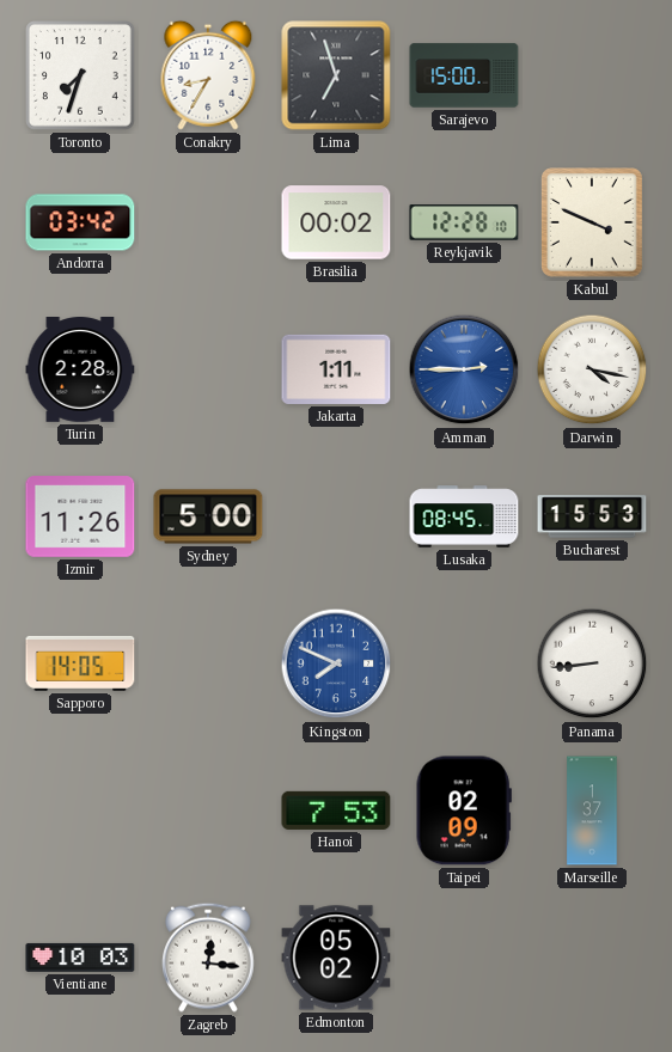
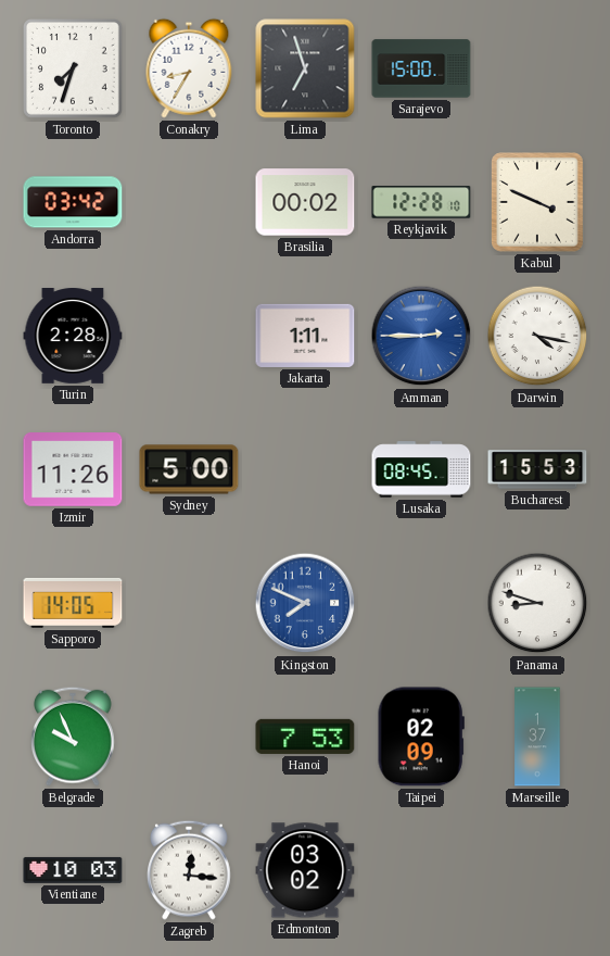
Panama: 8:44 -> 8:48 (537, 603)
Belgrade: none -> 9:56 (74, 737)
Edmonton: 05:02 -> 03:02 (305, 870)
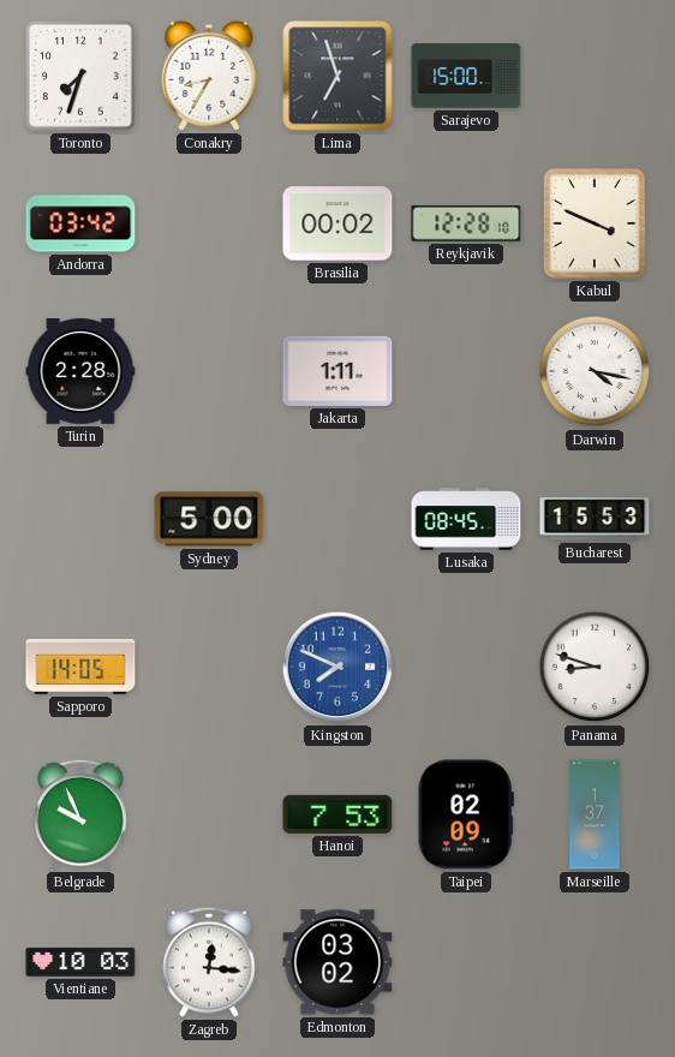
Amman: 2:45 -> none (421, 336)
Izmir: 11:26 -> none (73, 469)
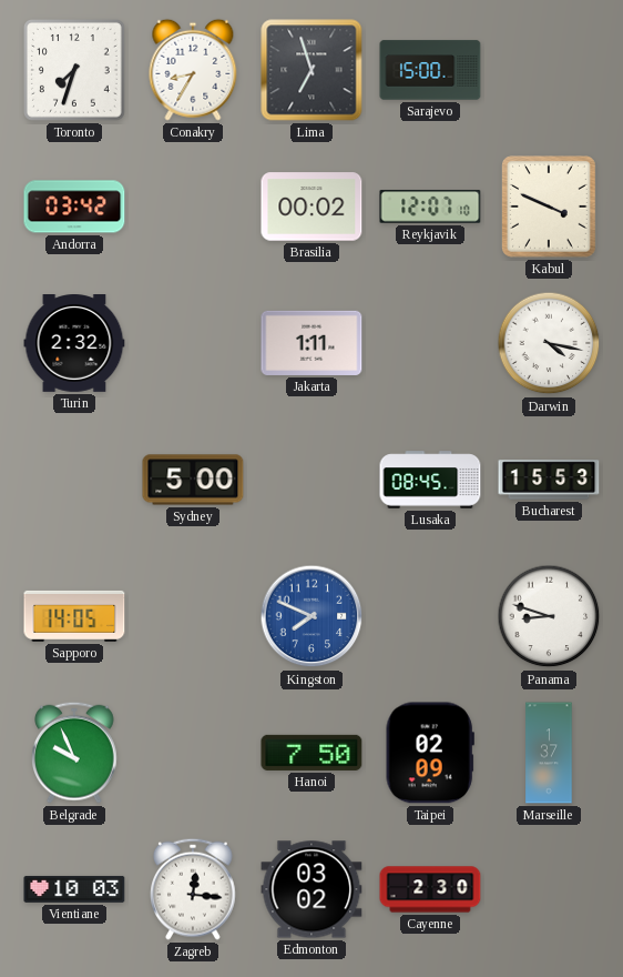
Reykjavik: 12:28 -> 12:07 (430, 207)
Turin: 2:28 -> 2:32 (74, 344)
Hanoi: 7:53 -> 7:50 (311, 753)
Cayenne: none -> 2:30 (430, 889)
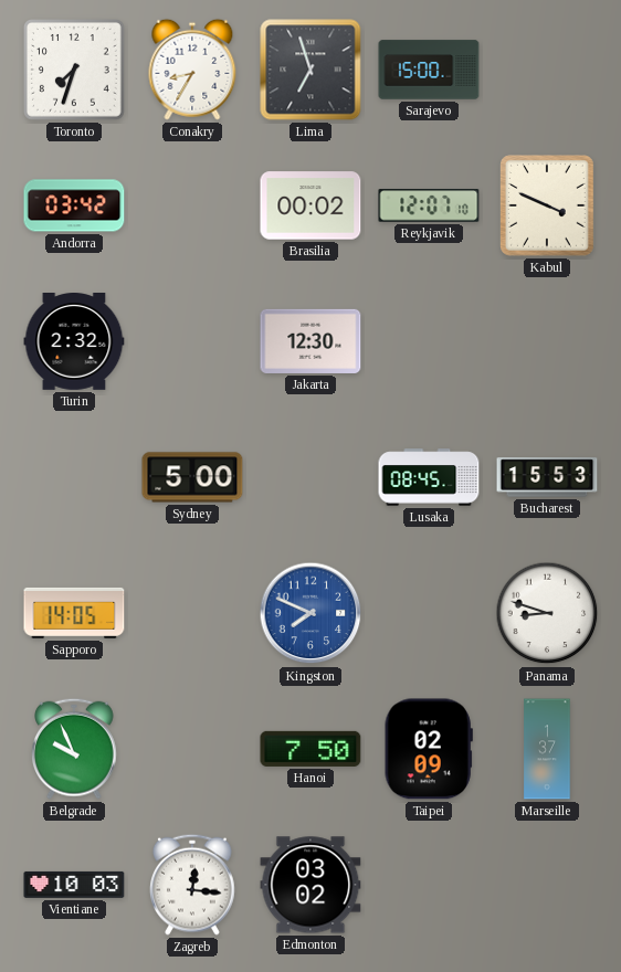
Jakarta: 1:11 -> 12:30 (310, 341)
Darwin: 4:17 -> none (549, 343)
Cayenne: 2:30 -> none (430, 889)
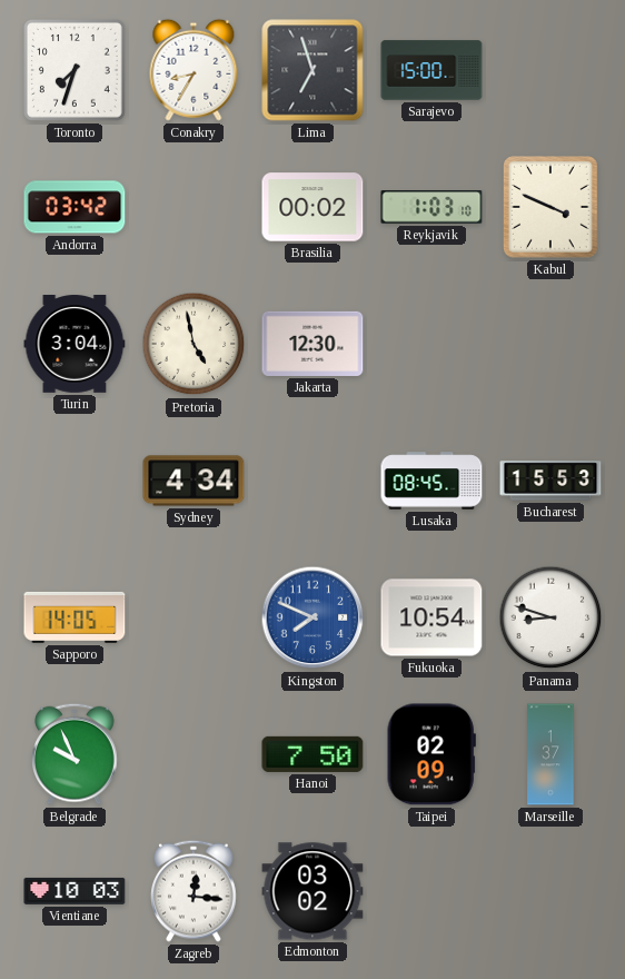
Reykjavik: 12:07 -> 1:03 (431, 207)
Turin: 2:32 -> 3:04 (75, 345)
Pretoria: none -> 4:58 (194, 344)
Sydney: 5:00 -> 4:34 (194, 481)
Fukuoka: none -> 10:54 (431, 617)
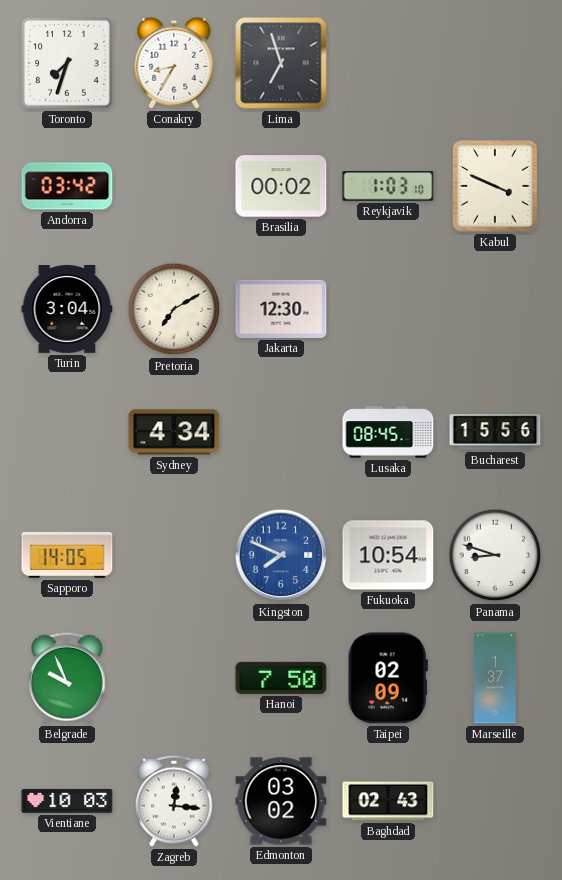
Sarajevo: 15:00 -> none (431, 70)
Pretoria: 4:58 -> 7:10 (174, 309)
Bucharest: 15:53 -> 15:56 (495, 432)
Baghdad: none -> 02:43 (388, 801)
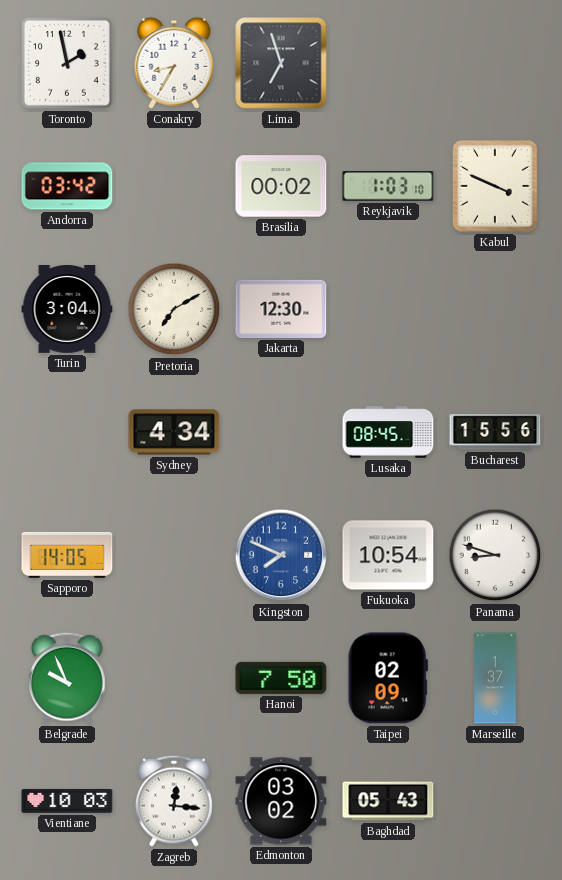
Toronto: 7:33 -> 1:58 (68, 64)
Baghdad: 02:43 -> 05:43 (388, 801)
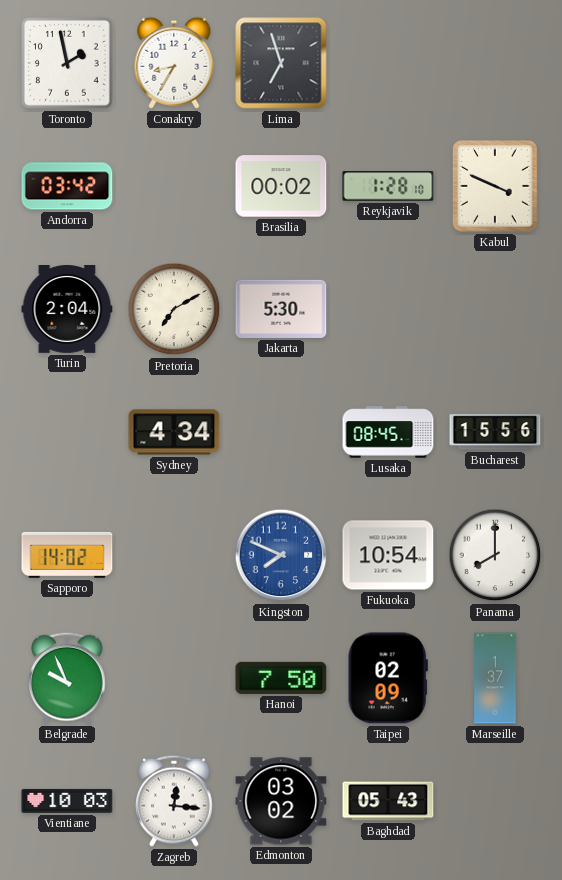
Reykjavik: 1:03 -> 1:28 (388, 186)
Turin: 3:04 -> 2:04 (67, 310)
Jakarta: 12:30 -> 5:30 (281, 309)
Sapporo: 14:05 -> 14:02 (67, 555)
Panama: 8:48 -> 8:00 (495, 555)
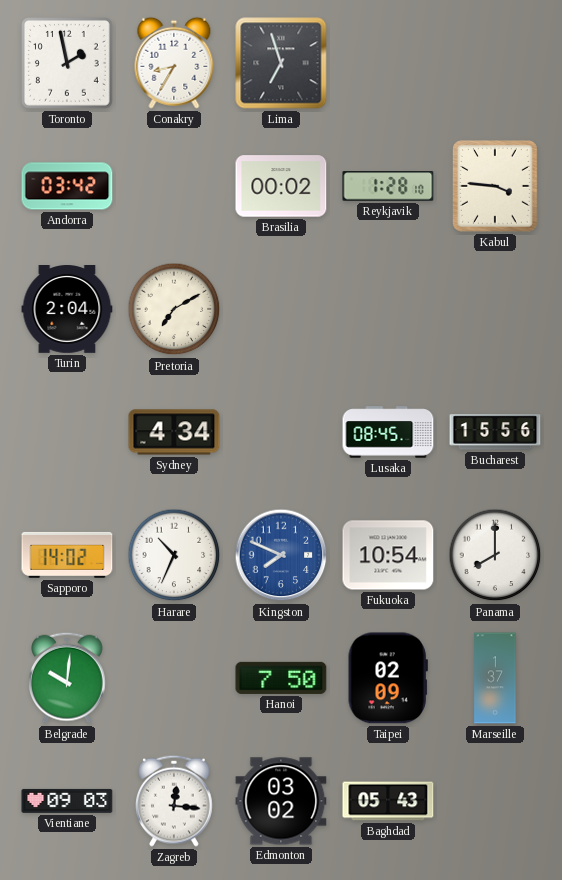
Kabul: 3:49 -> 3:46 (496, 187)
Jakarta: 5:30 -> none (281, 309)
Harare: none -> 10:34 (174, 555)
Belgrade: 9:56 -> 10:01 (68, 678)
Vientiane: 10:03 -> 09:03 (67, 801)
